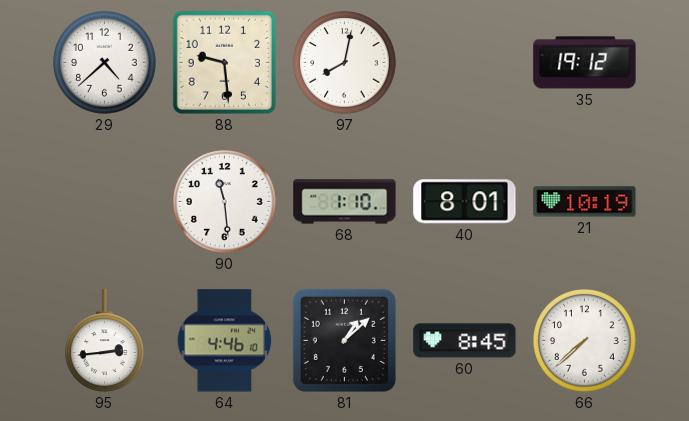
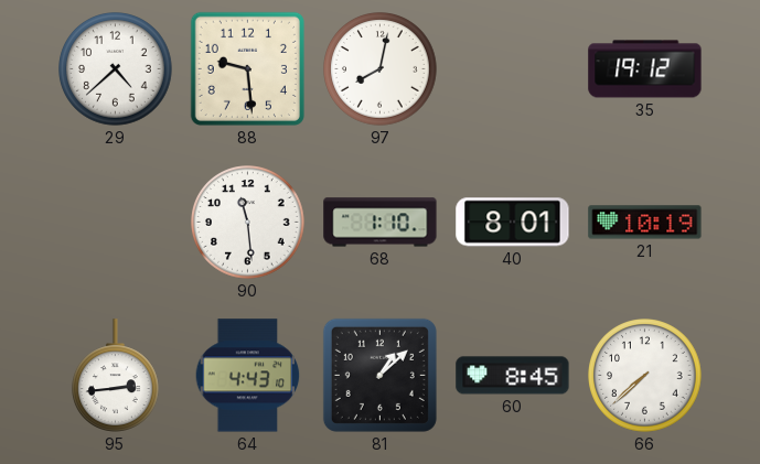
64: 4:46 -> 4:43 (248, 376)
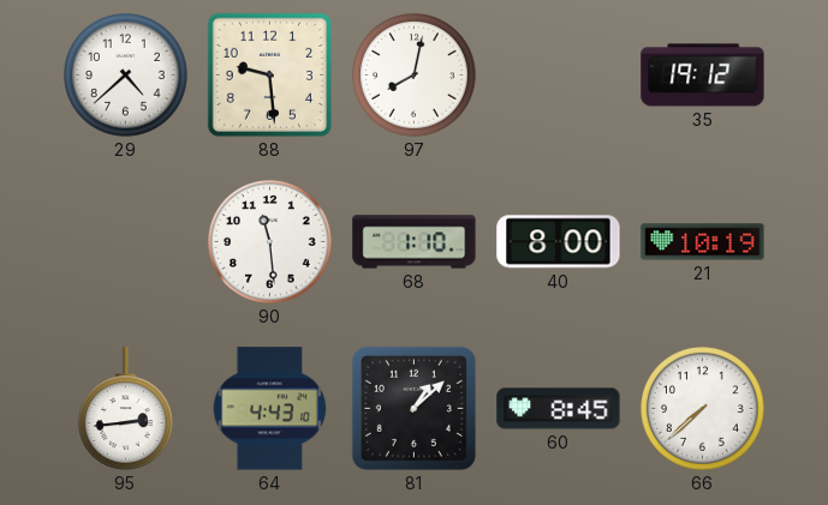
40: 8:01 -> 8:00 (559, 242)
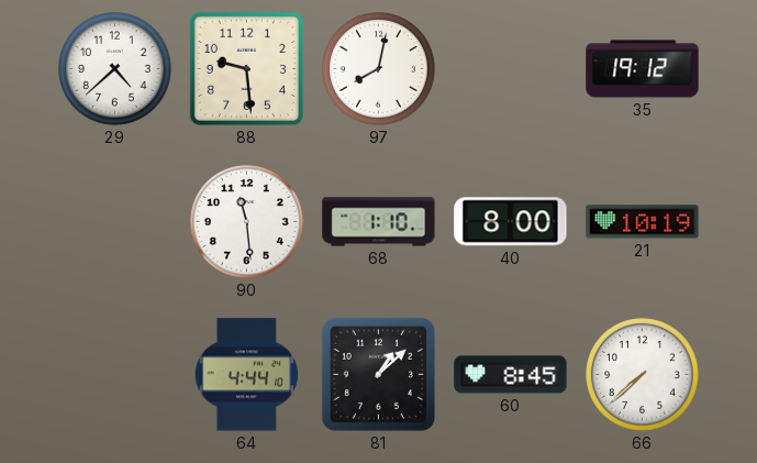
95: 2:44 -> none (126, 409)
64: 4:43 -> 4:44 (247, 375)
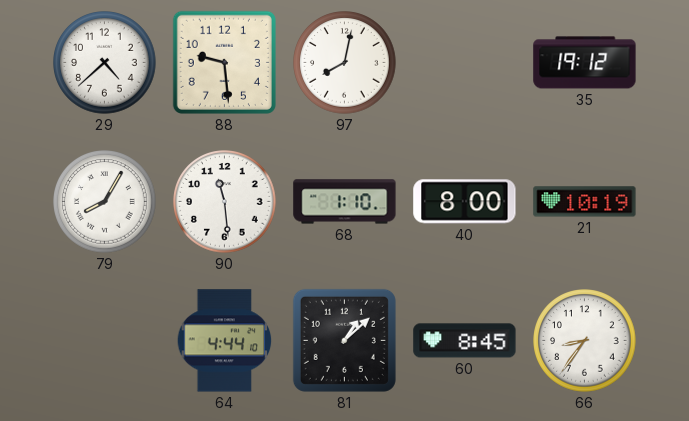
79: none -> 8:05 (105, 202)
66: 7:38 -> 8:36 (585, 341)
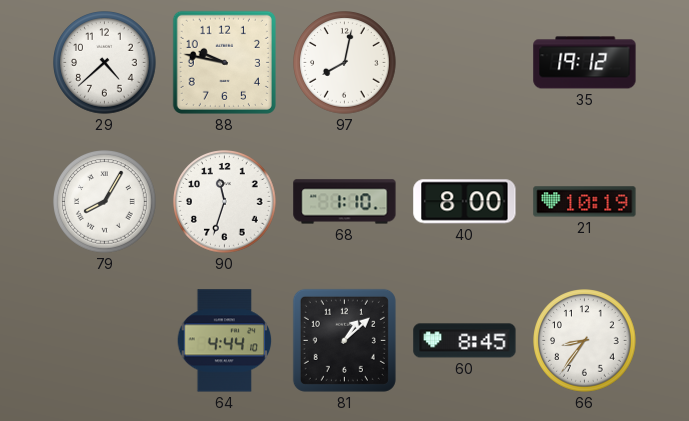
88: 9:29 -> 9:47 (224, 62)
90: 11:29 -> 11:33 (225, 202)
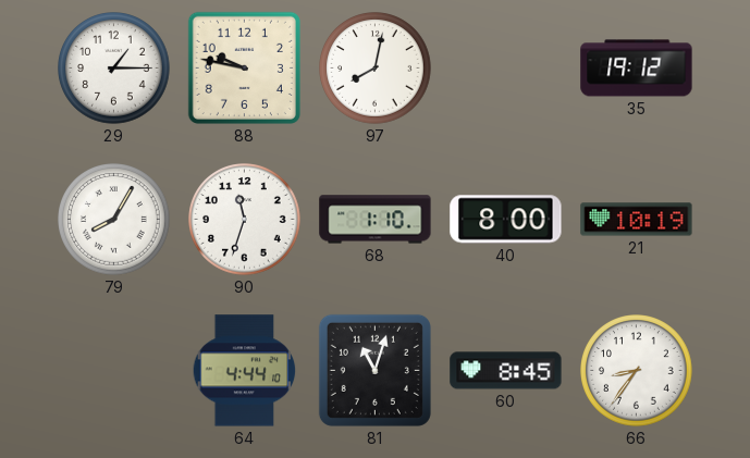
29: 4:38 -> 1:15 (114, 69)
81: 1:08 -> 11:03 (374, 370)
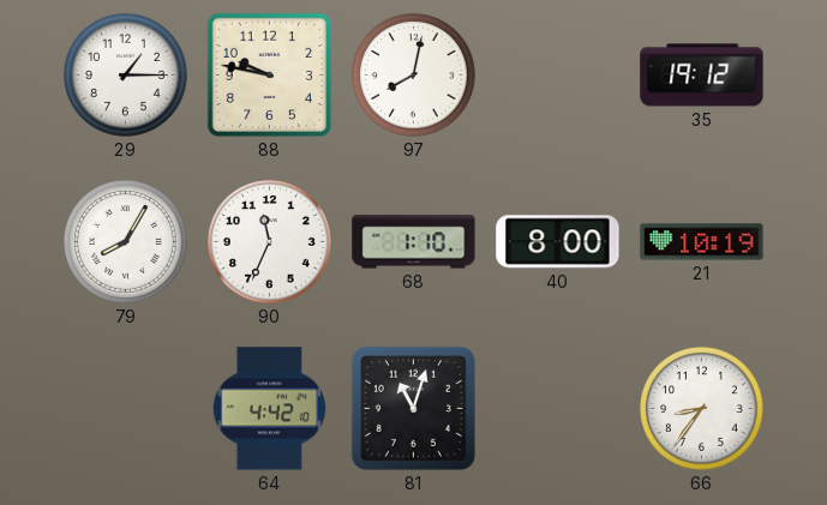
90: 11:33 -> 11:34 (270, 242)
64: 4:44 -> 4:42 (270, 409)
60: 8:45 -> none (506, 371)
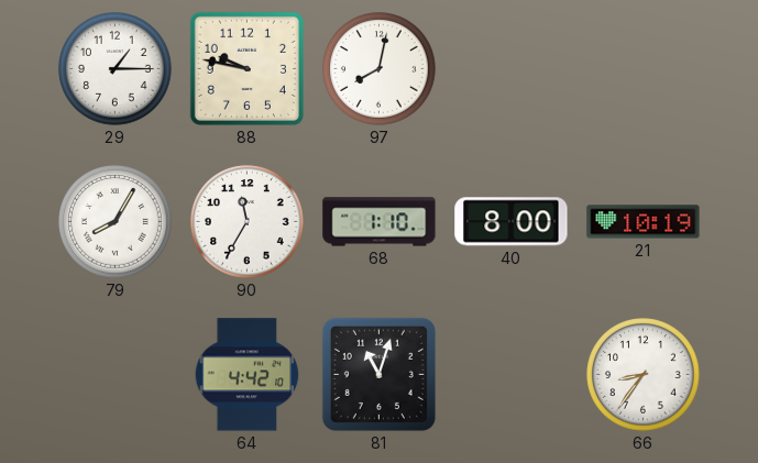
35: 19:12 -> none (702, 76)
90: 11:34 -> 11:35 (248, 222)
